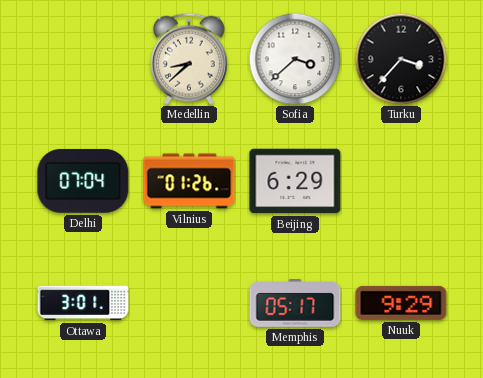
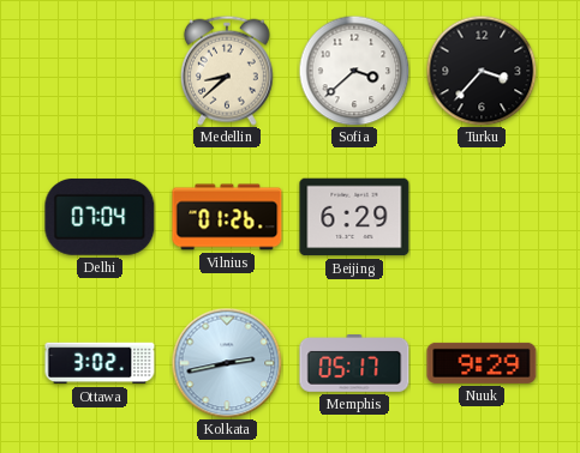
Ottawa: 3:01 -> 3:02 (100, 363)
Kolkata: none -> 2:43 (227, 363)
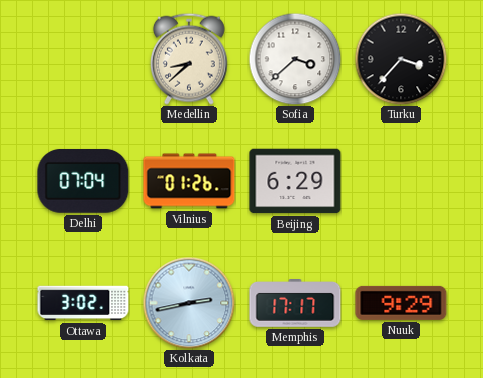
Memphis: 05:17 -> 17:17 (295, 304)
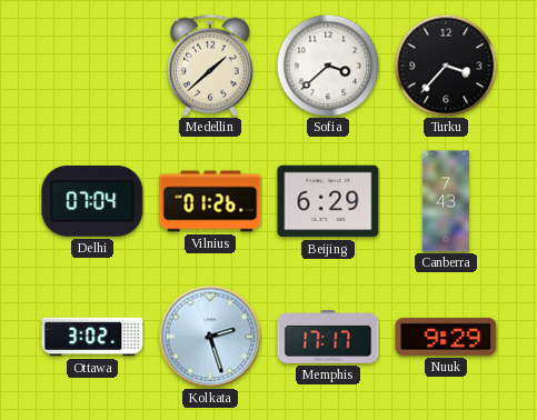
Medellin: 8:38 -> 1:38 (210, 66)
Canberra: none -> 7:43 (446, 201)
Kolkata: 2:43 -> 2:27 (210, 337)
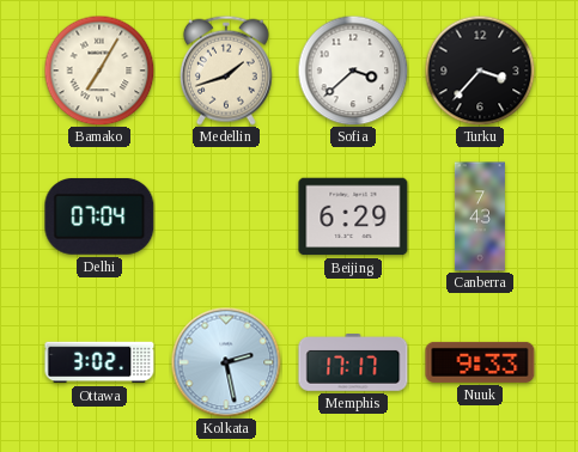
Bamako: none -> 7:05 (99, 71)
Medellin: 1:38 -> 1:42 (226, 71)
Vilnius: 01:26 -> none (210, 201)
Kolkata: 2:27 -> 2:28 (226, 362)
Nuuk: 9:29 -> 9:33 (480, 362)
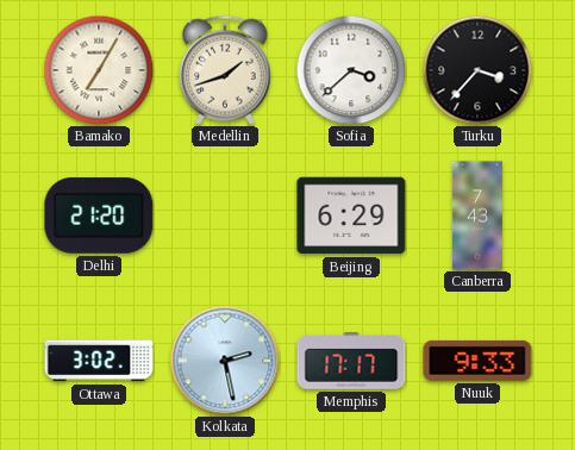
Delhi: 07:04 -> 21:20 (99, 215)
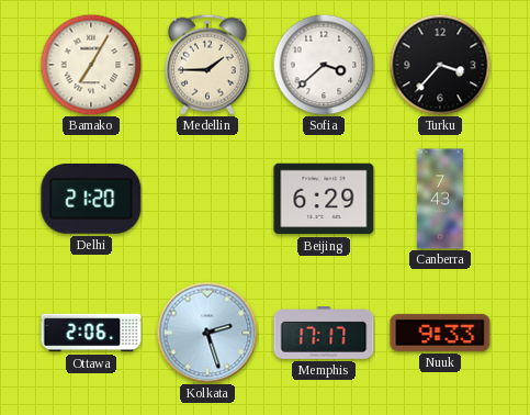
Medellin: 1:42 -> 1:45 (207, 65)
Ottawa: 3:02 -> 2:06 (91, 333)
Kolkata: 2:28 -> 2:27 (207, 333)
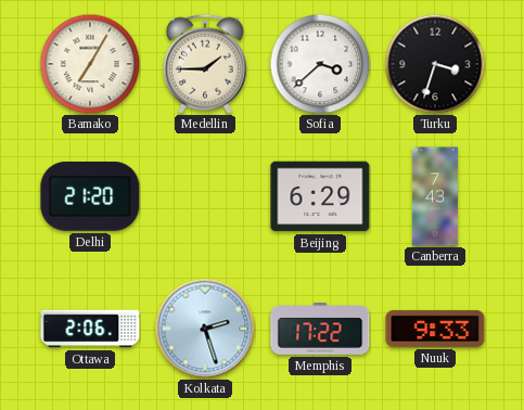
Turku: 3:37 -> 3:33 (435, 64)
Memphis: 17:17 -> 17:22 (320, 330)
